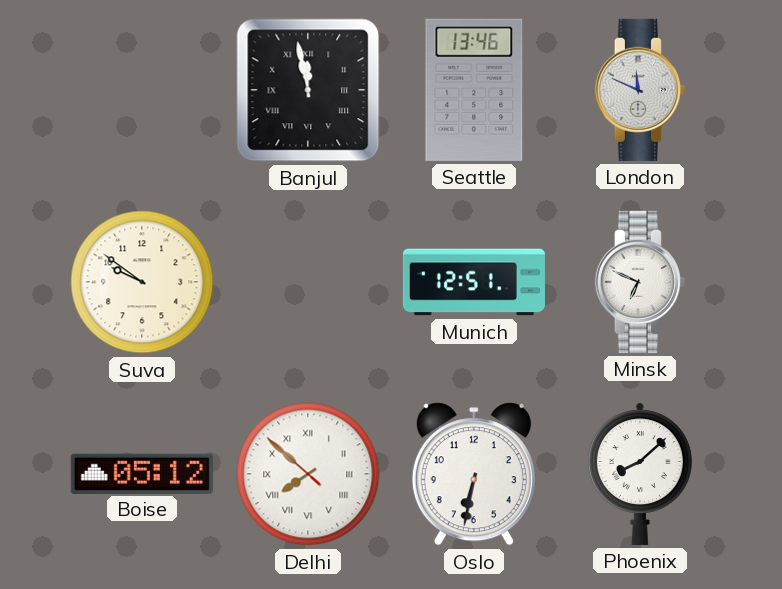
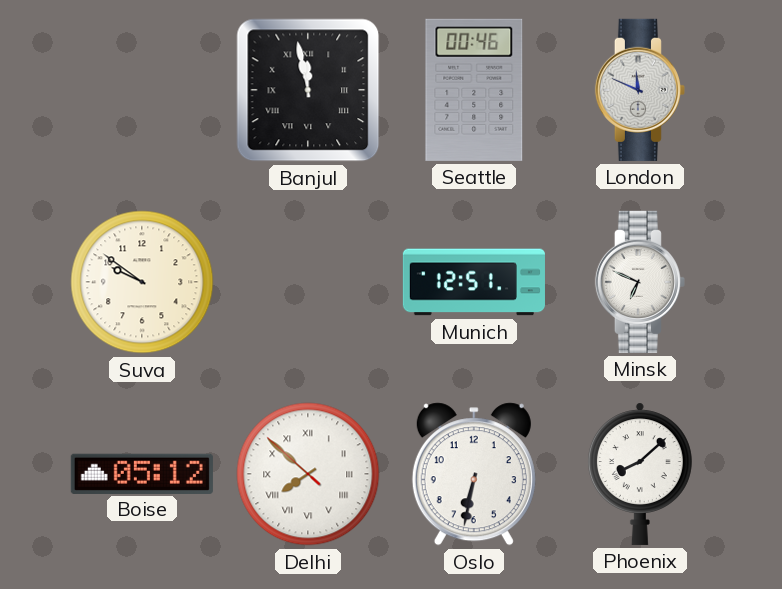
Seattle: 13:46 -> 00:46 (474, 90)
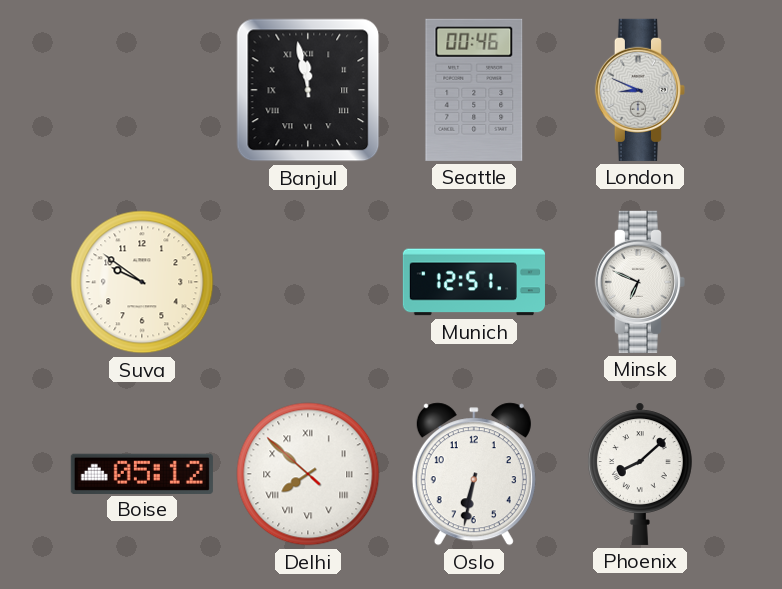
London: 11:49 -> 8:49 (640, 90)
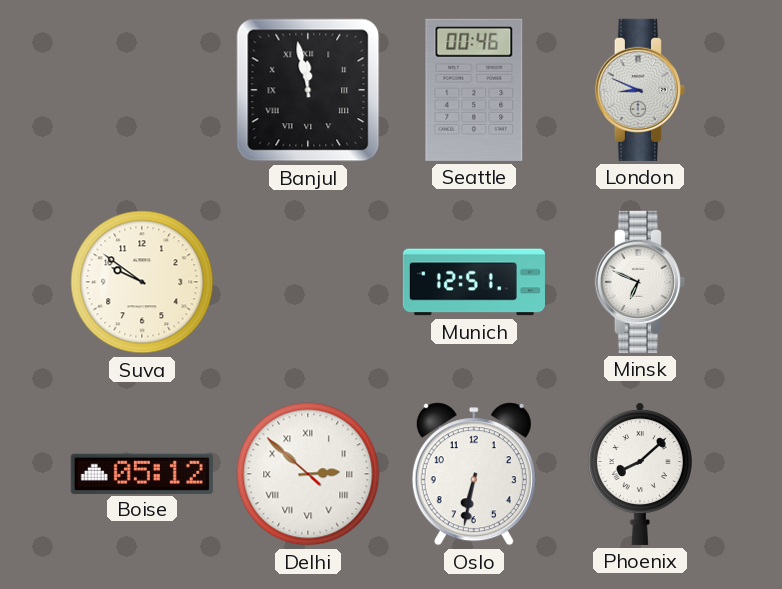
Delhi: 7:51 -> 2:51 (308, 474)
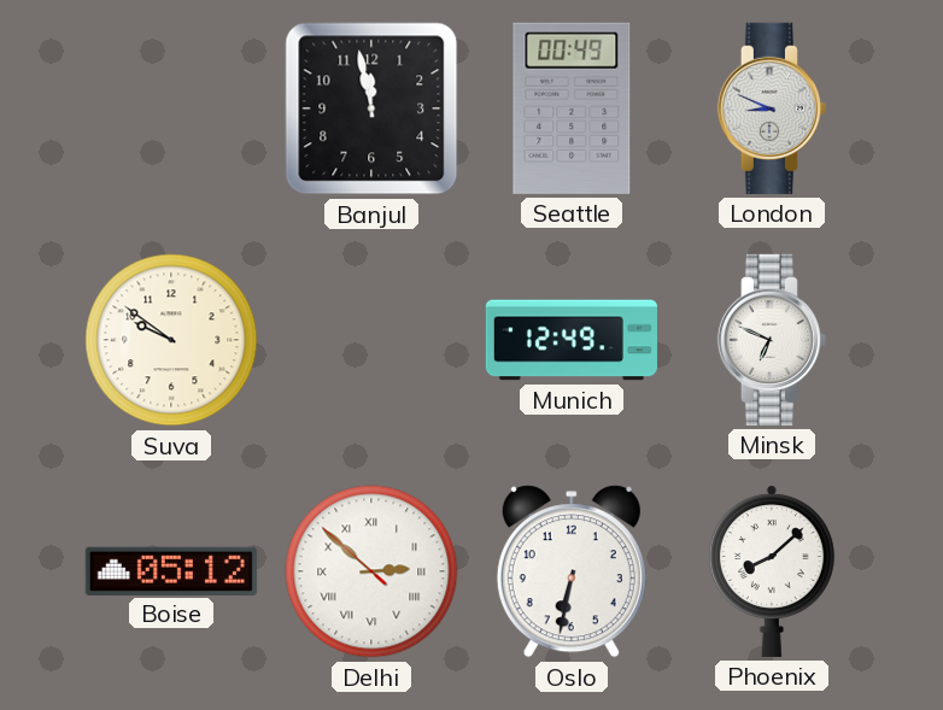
Banjul numerals: Roman -> Arabic (371, 108)
Seattle: 00:46 -> 00:49 (572, 108)
Munich: 12:51 -> 12:49 (572, 340)
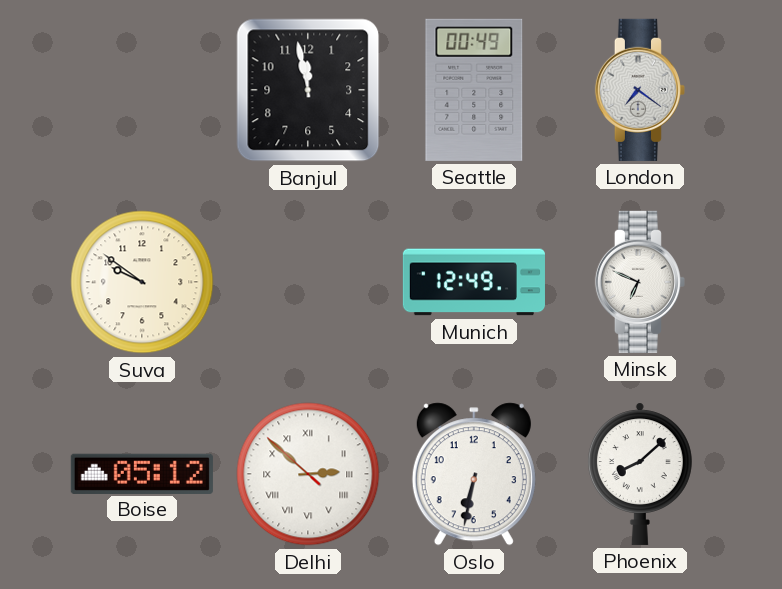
London: 8:49 -> 7:21 (640, 90)
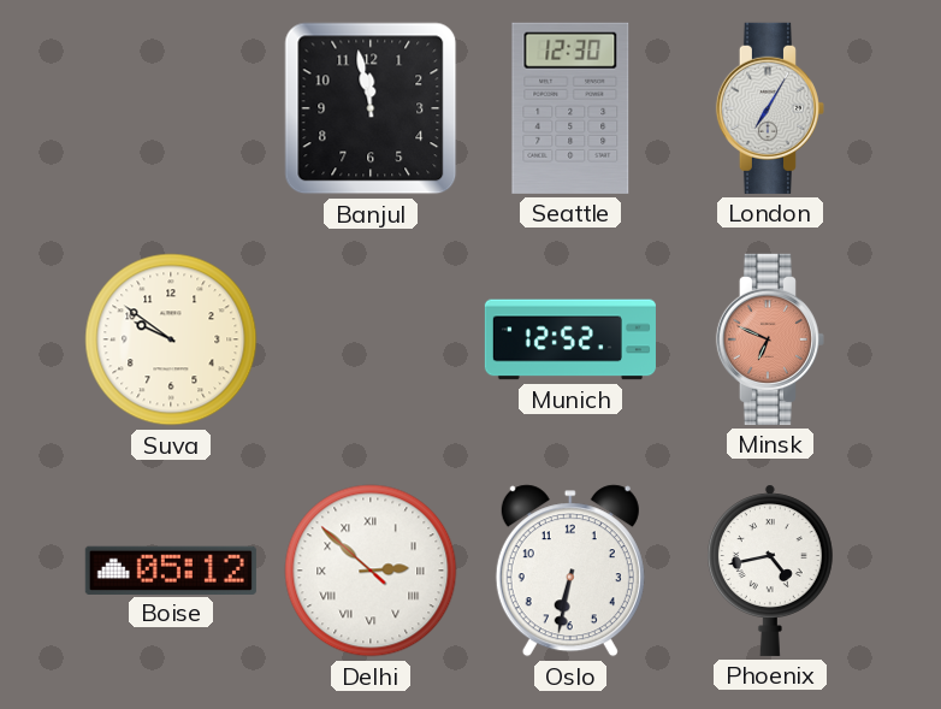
Seattle: 00:49 -> 12:30 (570, 108)
London: 7:21 -> 7:05 (770, 108)
Munich: 12:49 -> 12:52 (570, 339)
Minsk dial: white -> salmon (770, 339)
Phoenix: 8:08 -> 4:43 (770, 571)
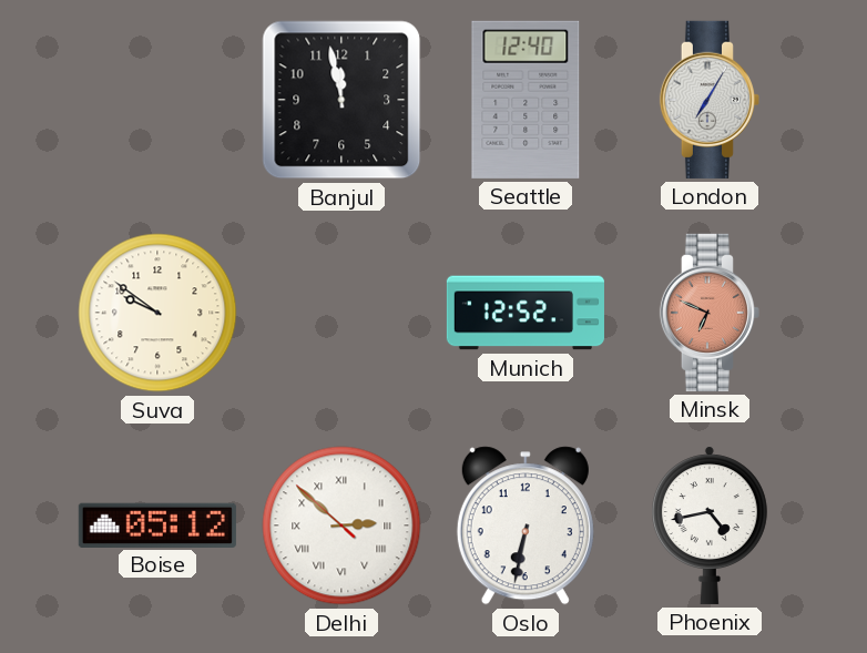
Seattle: 12:30 -> 12:40 (526, 100)
